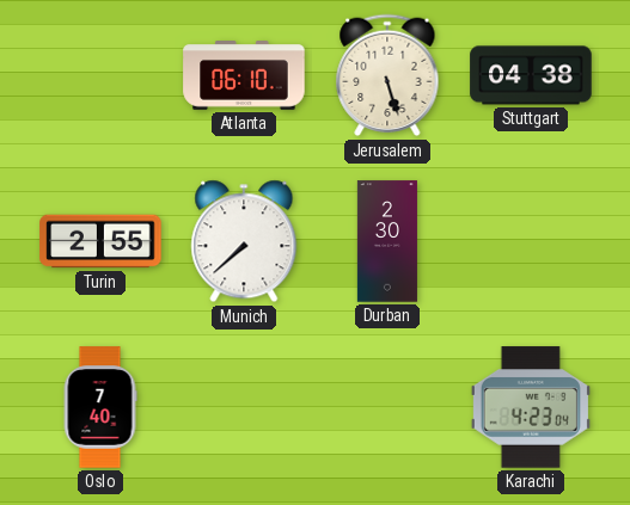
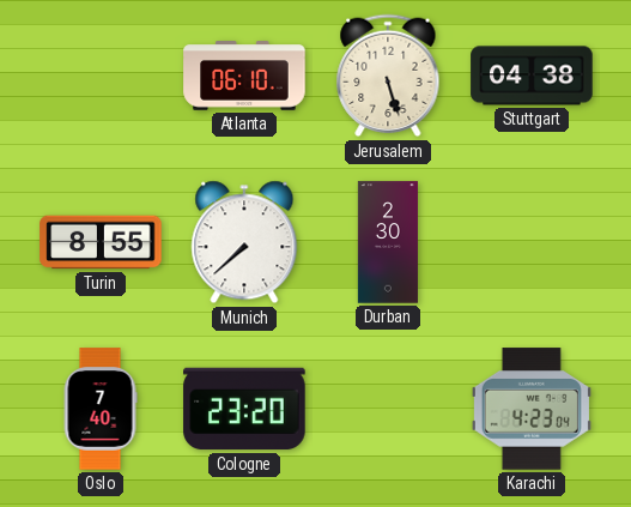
Turin: 2:55 -> 8:55 (101, 242)
Cologne: none -> 23:20 (244, 409)
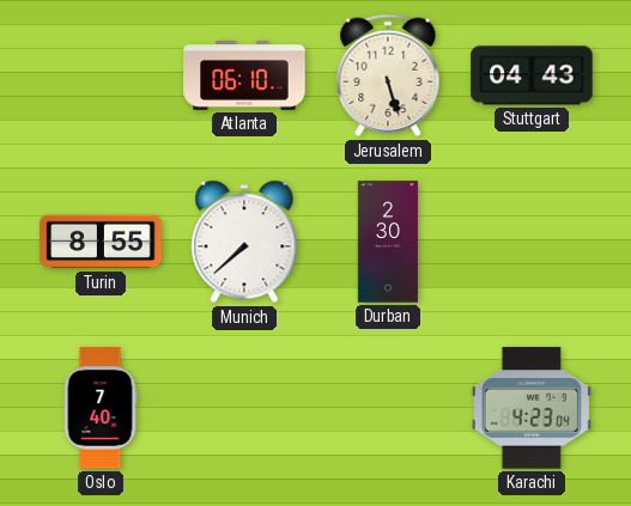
Stuttgart: 04:38 -> 04:43 (532, 75)
Cologne: 23:20 -> none (244, 409)
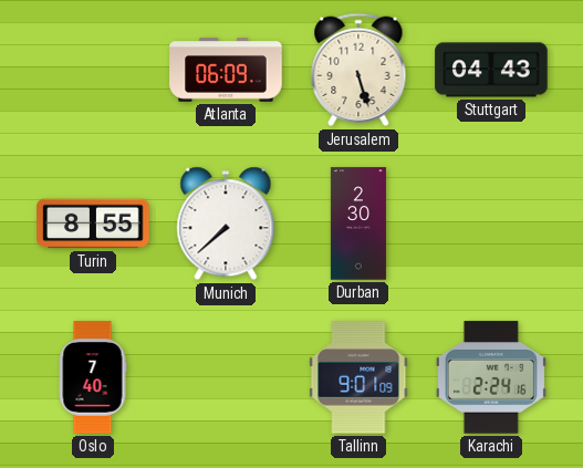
Atlanta: 06:10 -> 06:09 (226, 70)
Tallinn: none -> 9:01 (358, 377)
Karachi: 4:23 -> 2:24 (491, 377)
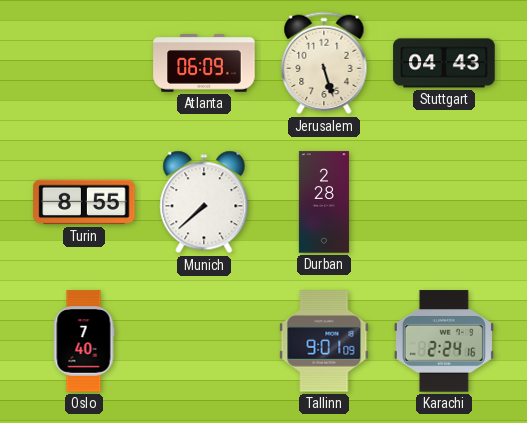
Durban: 2:30 -> 2:28 (324, 202)
